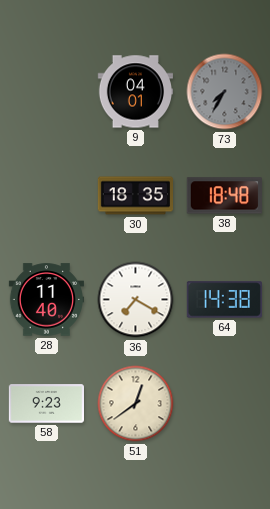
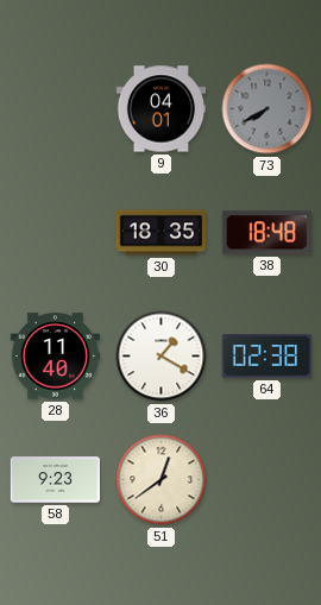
73: 7:35 -> 7:40 (267, 109)
36: 7:20 -> 1:20 (162, 357)
64: 14:38 -> 02:38 (266, 357)
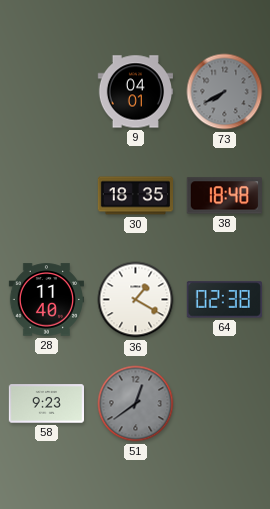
51 dial: cream -> grey (136, 404)
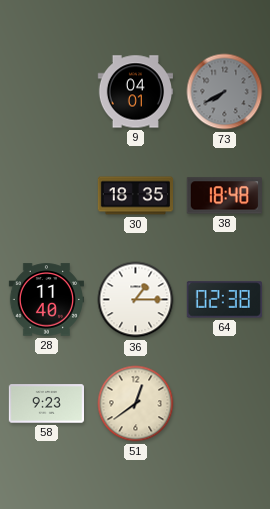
36: 1:20 -> 1:15 (136, 300)
51 dial: grey -> cream (136, 404)
